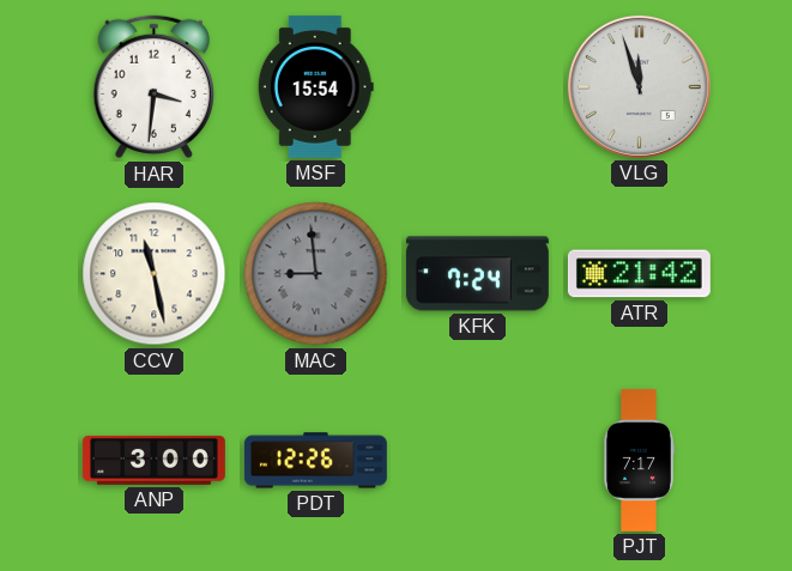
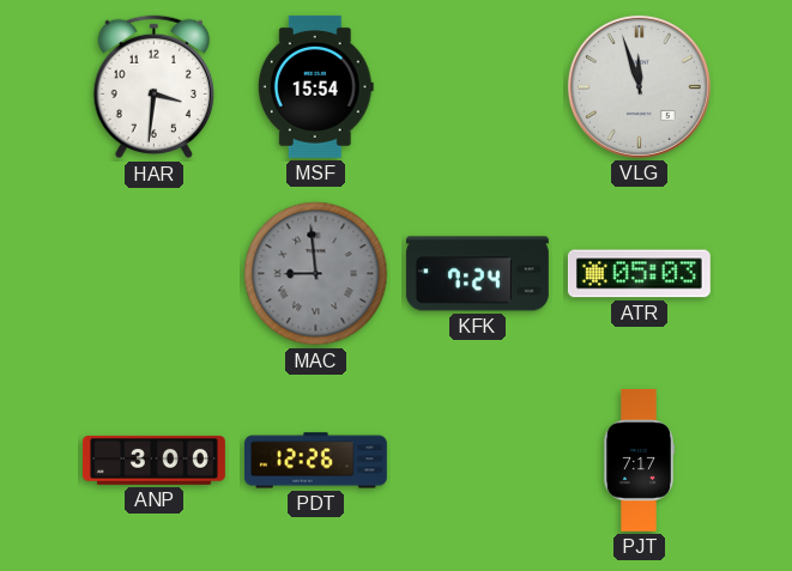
CCV: 11:28 -> none (155, 274)
ATR: 21:42 -> 05:03 (639, 274)
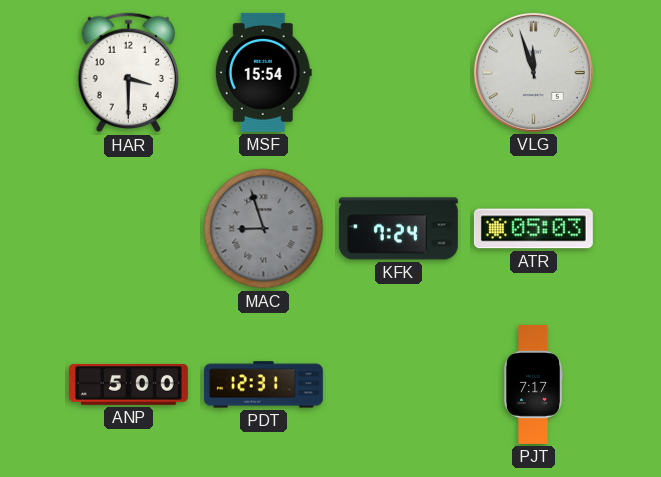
HAR: 3:31 -> 3:30 (128, 73)
MAC: 8:59 -> 8:57 (264, 229)
ANP: 3:00 -> 5:00 (128, 384)
PDT: 12:26 -> 12:31 (263, 385)
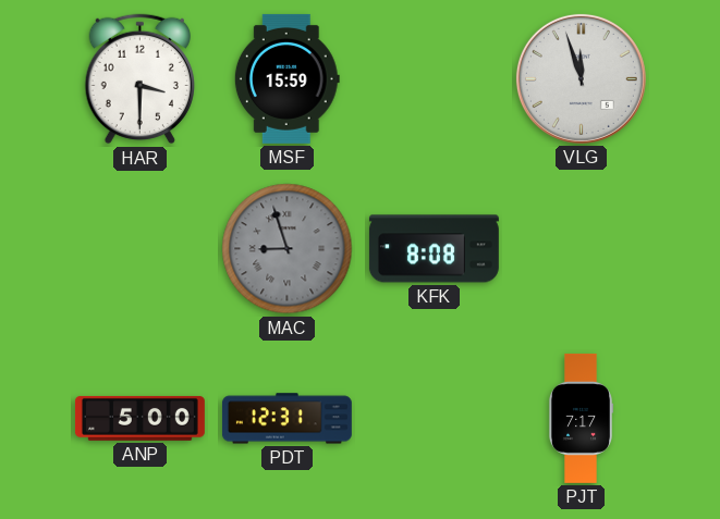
MSF: 15:54 -> 15:59 (286, 78)
KFK: 7:24 -> 8:08 (434, 249)
ATR: 05:03 -> none (533, 229)
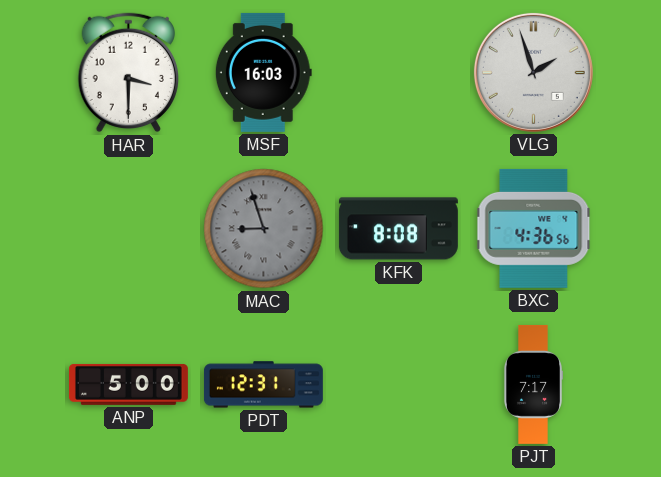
MSF: 15:59 -> 16:03 (263, 72)
VLG: 11:57 -> 1:57 (533, 72)
BXC: none -> 4:36 (534, 228)
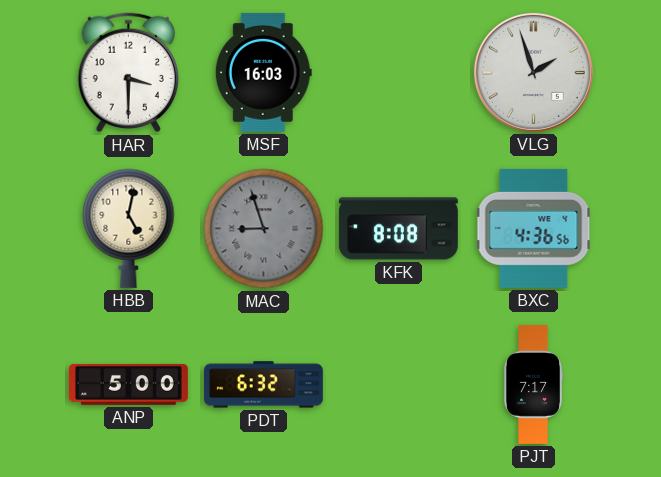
HBB: none -> 5:02 (129, 228)
PDT: 12:31 -> 6:32 (263, 385)
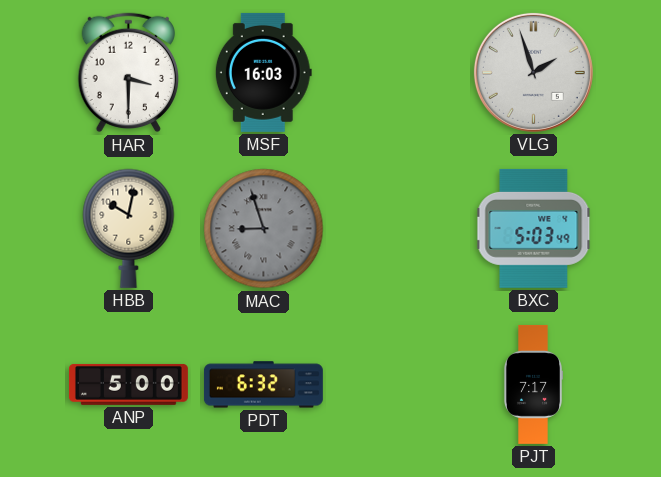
HBB: 5:02 -> 10:02 (129, 228)
KFK: 8:08 -> none (398, 229)
BXC: 4:36 -> 5:03 (534, 228)
